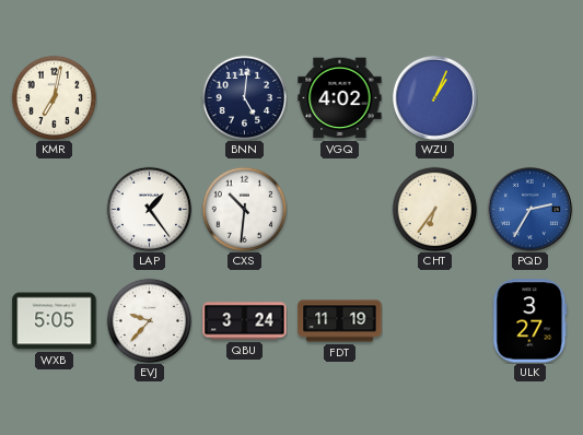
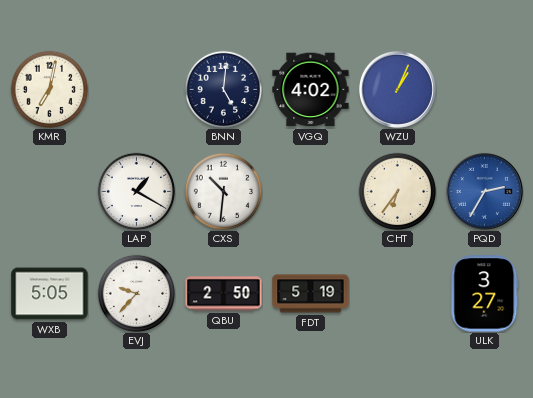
LAP: 1:24 -> 1:20 (136, 191)
QBU: 3:24 -> 2:50 (224, 294)
FDT: 11:19 -> 5:19 (311, 294)
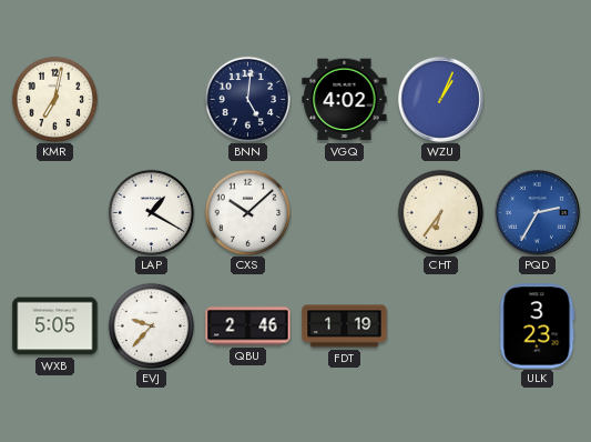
CXS: 10:31 -> 10:08 (247, 212)
QBU: 2:50 -> 2:46 (248, 327)
FDT: 5:19 -> 1:19 (345, 327)
ULK: 3:27 -> 3:23 (538, 327)
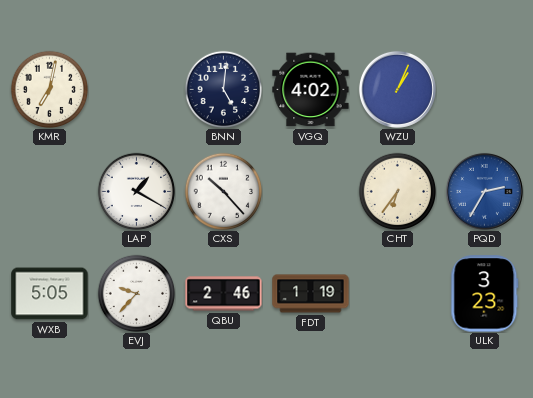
CXS: 10:08 -> 10:23 (223, 191)
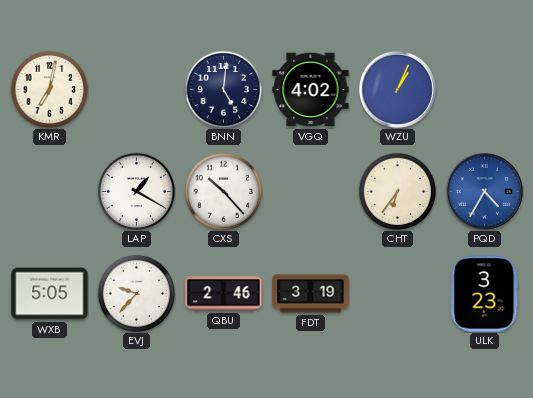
PQD: 2:35 -> 4:35 (484, 191)
FDT: 1:19 -> 3:19 (311, 294)
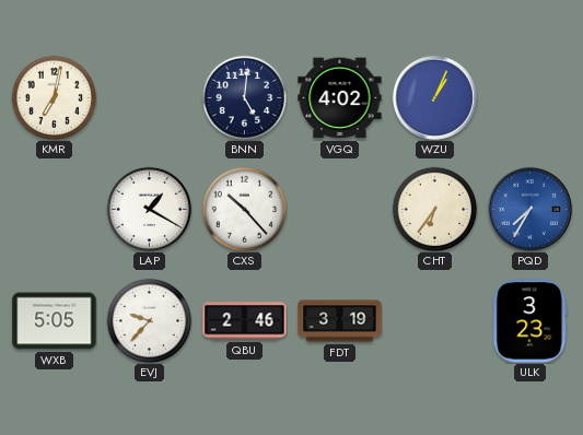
PQD: 4:35 -> 7:35 (529, 209)
